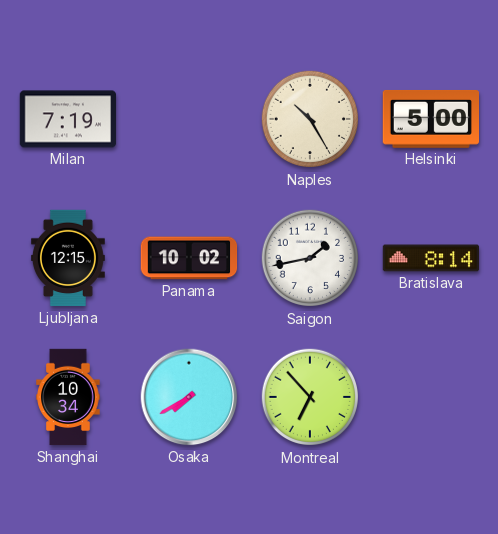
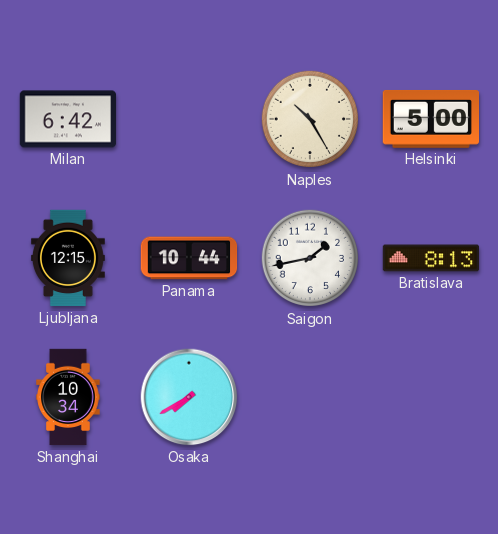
Milan: 7:19 -> 6:42 (68, 119)
Panama: 10:02 -> 10:44 (189, 258)
Bratislava: 8:14 -> 8:13 (431, 258)
Montreal: 6:53 -> none (310, 397)
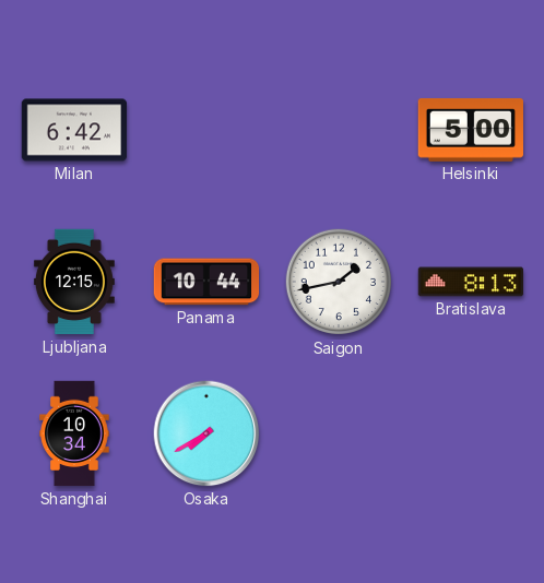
Naples: 10:25 -> none (310, 119)
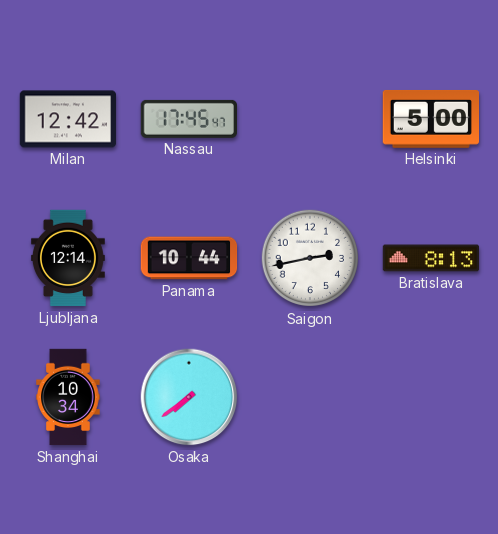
Milan: 6:42 -> 12:42 (68, 119)
Nassau: none -> 17:45 (188, 119)
Ljubljana: 12:15 -> 12:14 (68, 258)
Saigon: 1:43 -> 2:43 (310, 258)
Osaka: 7:40 -> 7:39 (189, 397)
